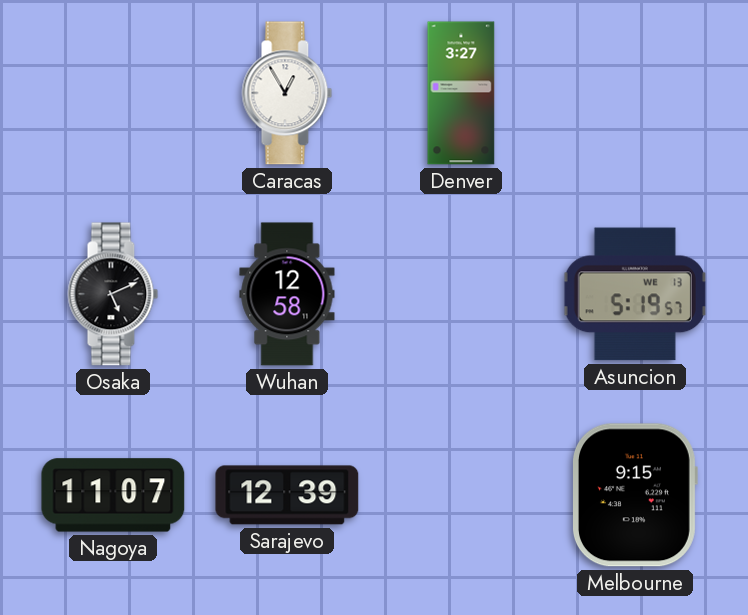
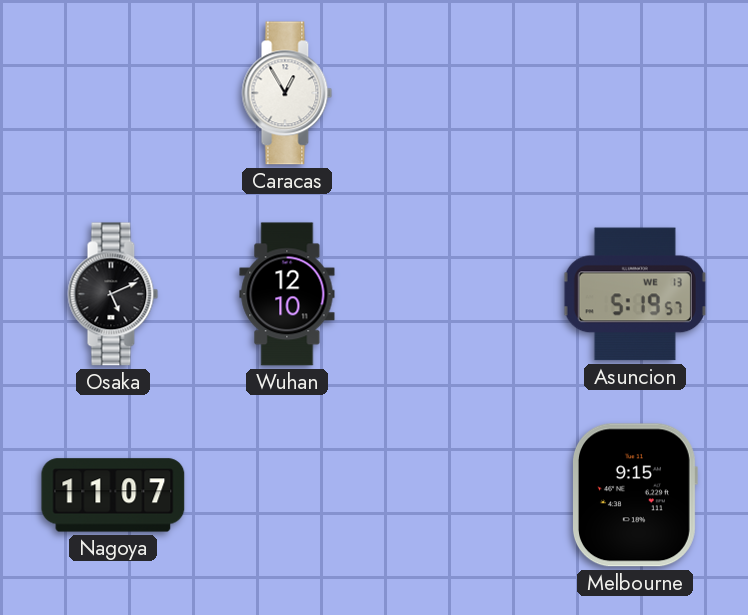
Denver: 3:27 -> none (461, 93)
Wuhan: 12:58 -> 12:10 (287, 294)
Sarajevo: 12:39 -> none (287, 495)
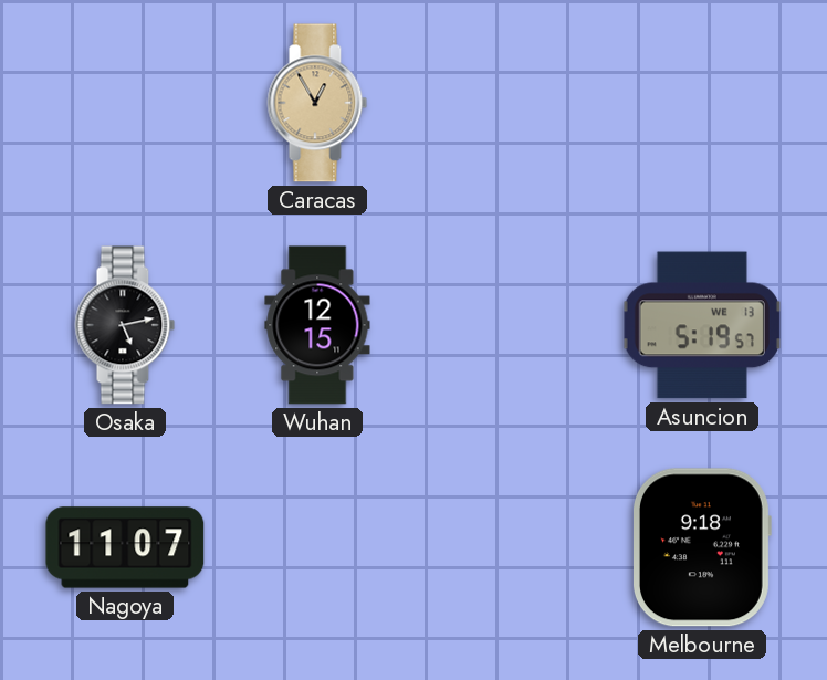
Caracas dial: white -> champagne (317, 103)
Osaka: 5:11 -> 5:13 (125, 325)
Wuhan: 12:10 -> 12:15 (317, 325)
Melbourne: 9:15 -> 9:18 (701, 547)
